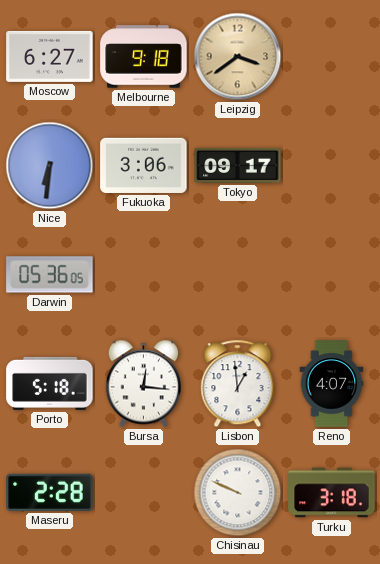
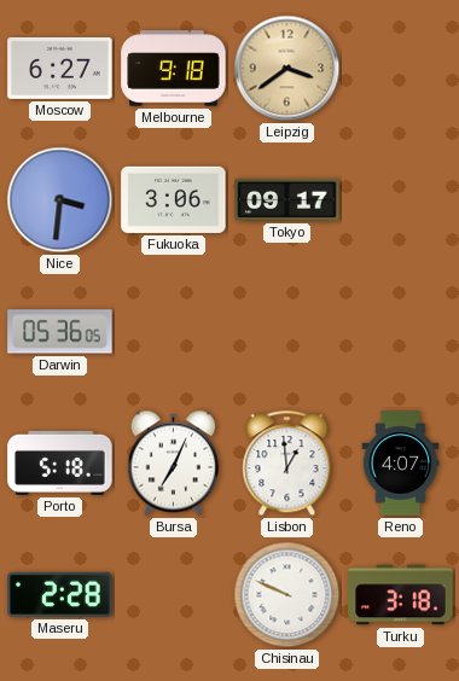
Nice: 6:31 -> 3:31 (60, 200)
Bursa: 12:16 -> 7:04 (173, 464)
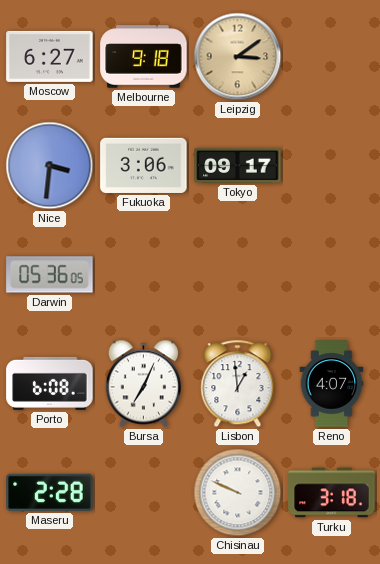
Leipzig: 3:39 -> 3:09 (238, 57)
Porto: 5:18 -> 6:08 (50, 383)
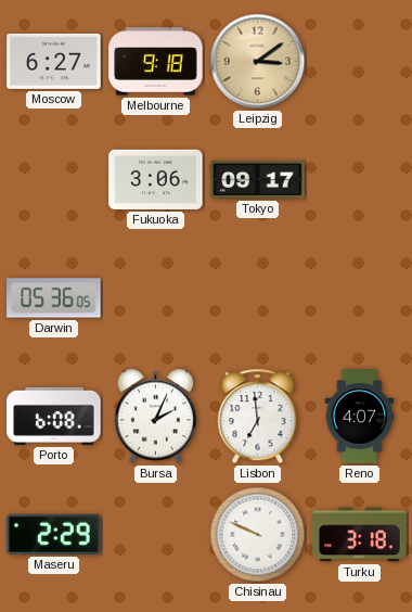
Nice: 3:31 -> none (50, 166)
Bursa: 7:04 -> 2:04 (155, 417)
Lisbon: 12:59 -> 6:59 (258, 417)
Maseru: 2:28 -> 2:29 (54, 534)
